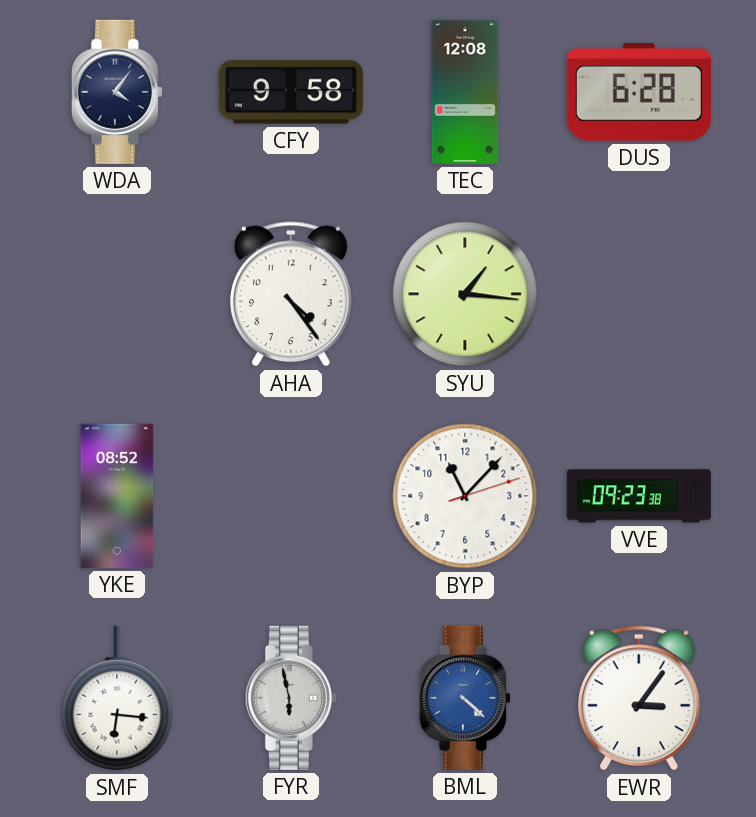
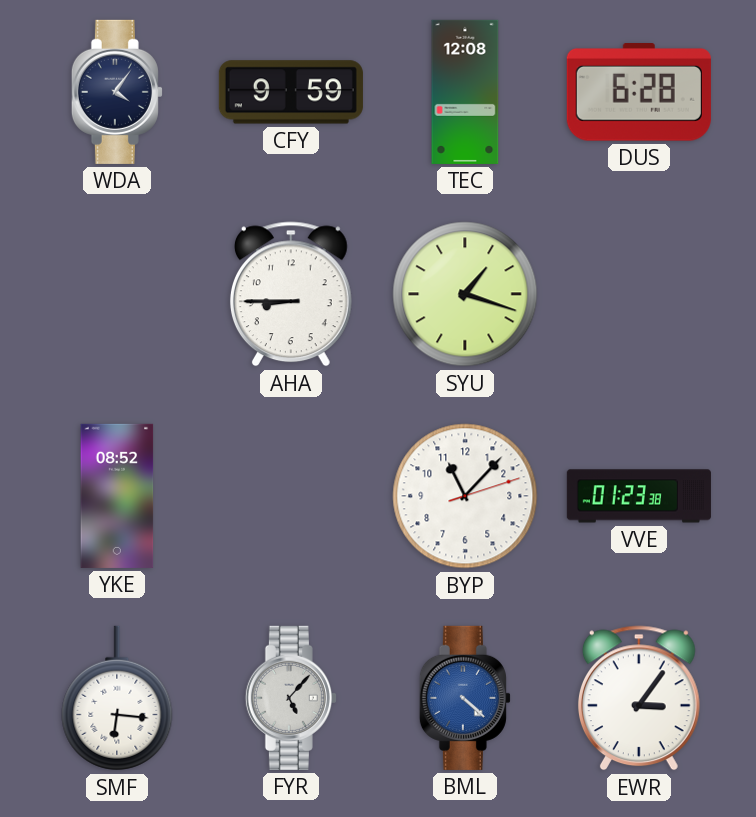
CFY: 9:58 -> 9:59 (291, 92)
AHA: 4:24 -> 8:45 (291, 294)
SYU: 1:16 -> 1:18 (465, 294)
VVE: 09:23 -> 01:23 (639, 496)
FYR: 5:58 -> 5:07 (291, 698)
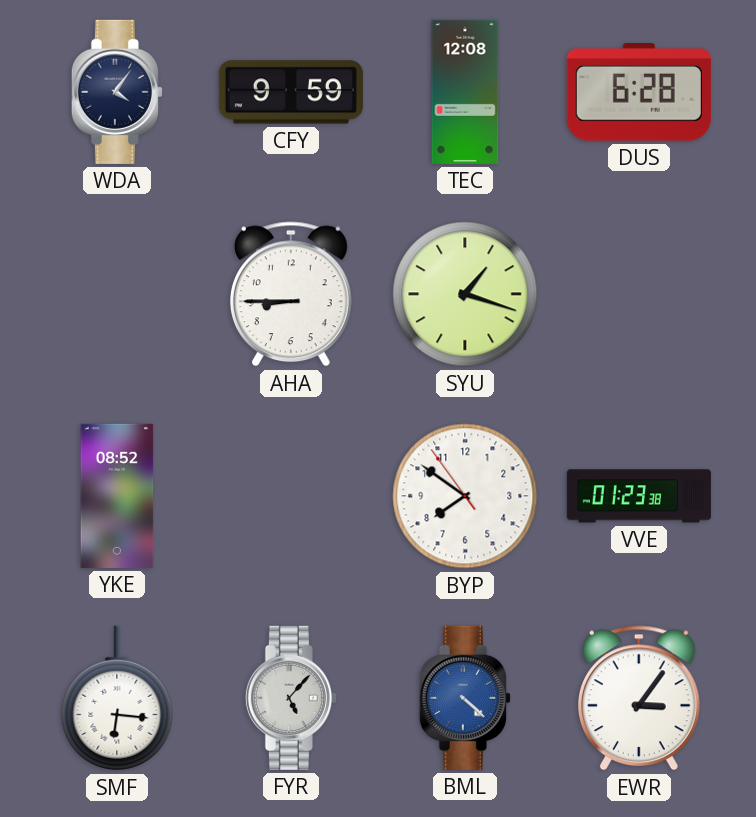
BYP: 11:07 -> 7:50 (465, 496)
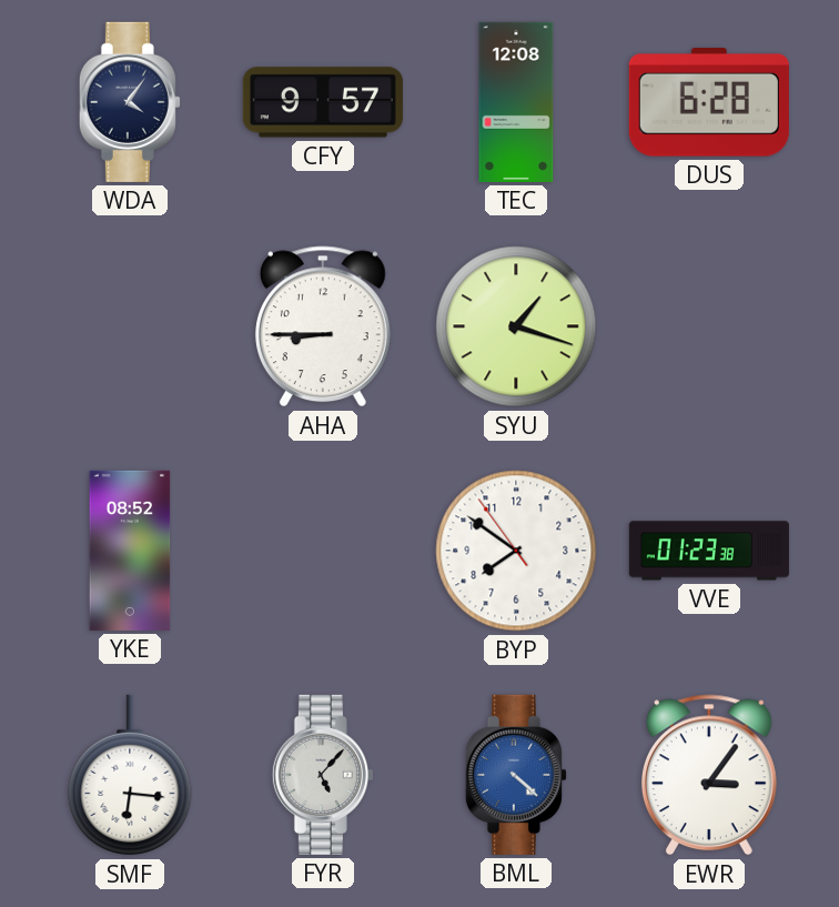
CFY: 9:59 -> 9:57 (323, 102)
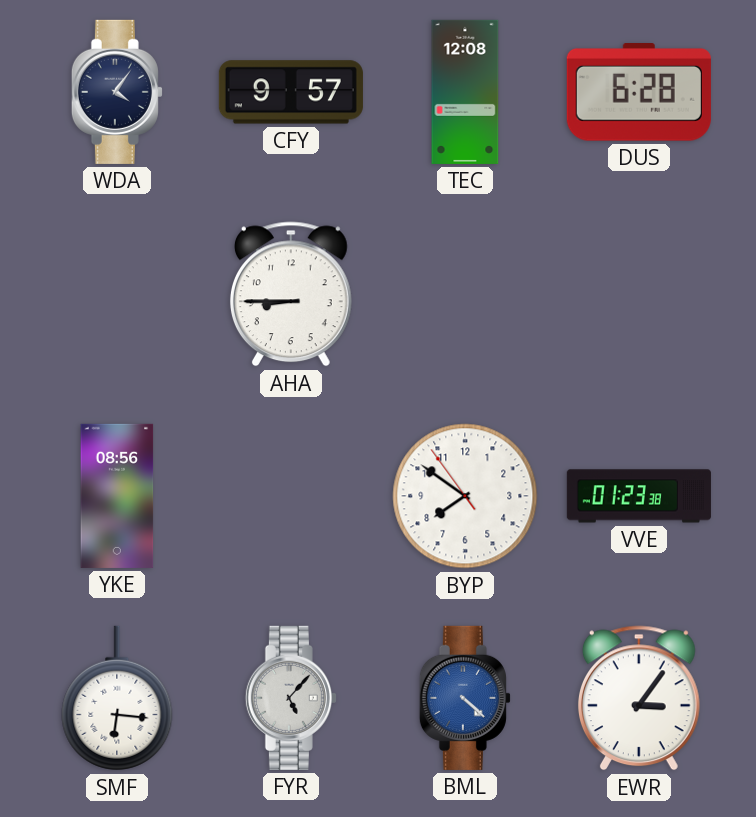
SYU: 1:18 -> none (516, 326)
YKE: 08:52 -> 08:56 (117, 496)
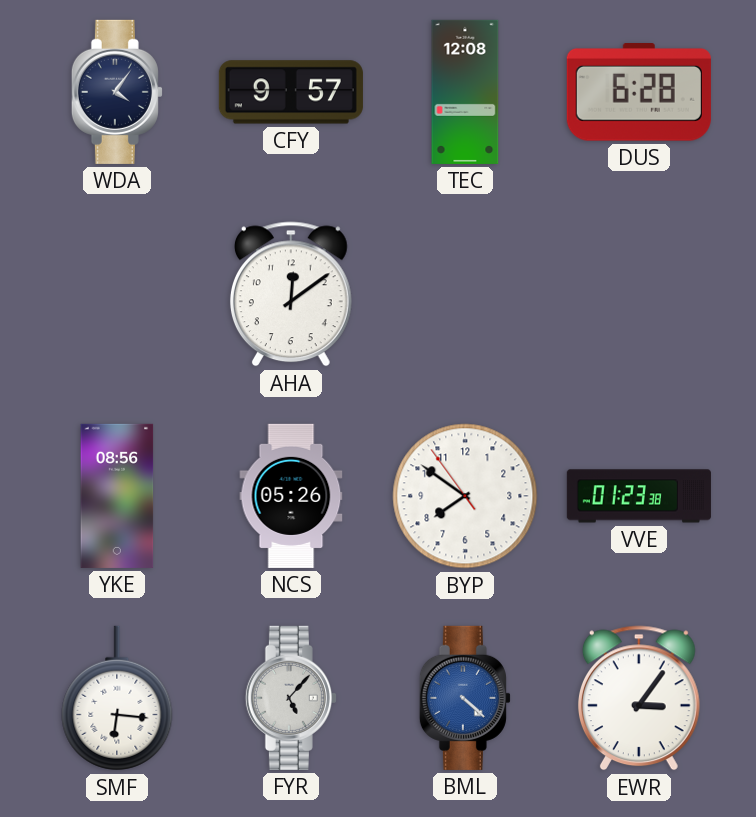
AHA: 8:45 -> 12:09 (291, 294)
NCS: none -> 05:26 (291, 496)
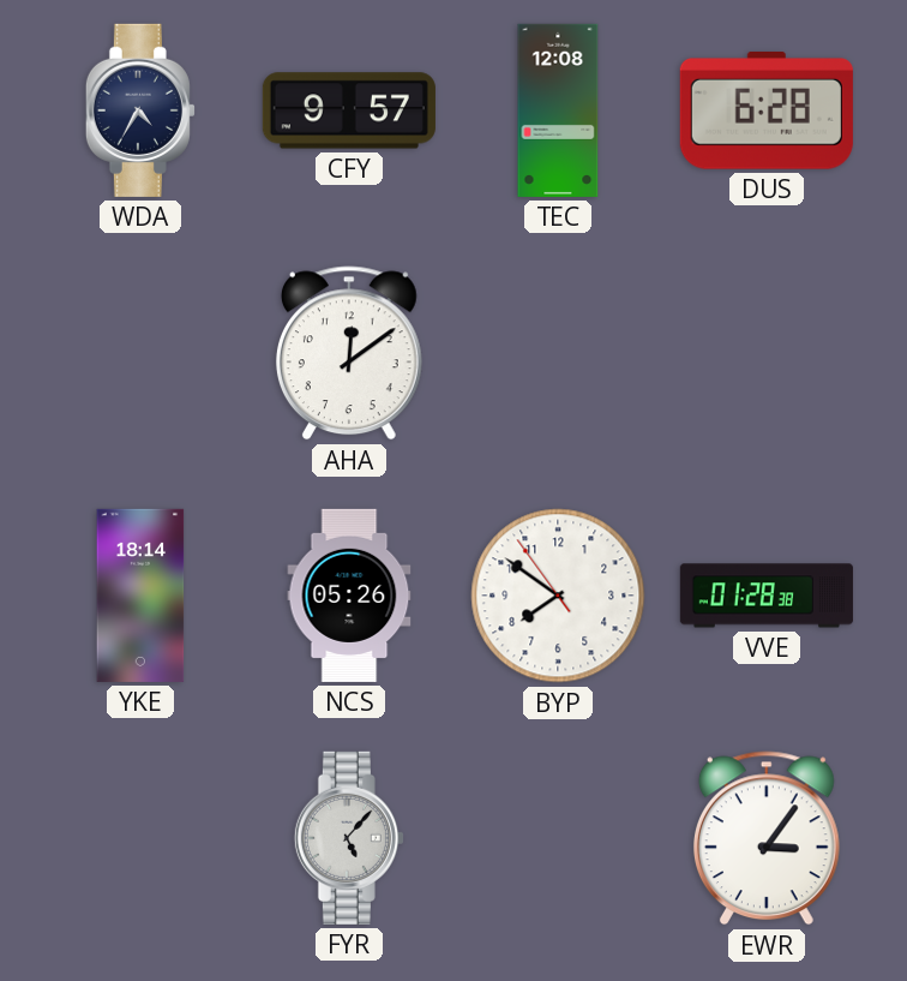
WDA: 4:06 -> 4:35 (140, 110)
YKE: 08:56 -> 18:14 (140, 596)
VVE: 01:23 -> 01:28 (767, 596)
SMF: 6:16 -> none (117, 698)
BML: 4:22 -> none (465, 698)
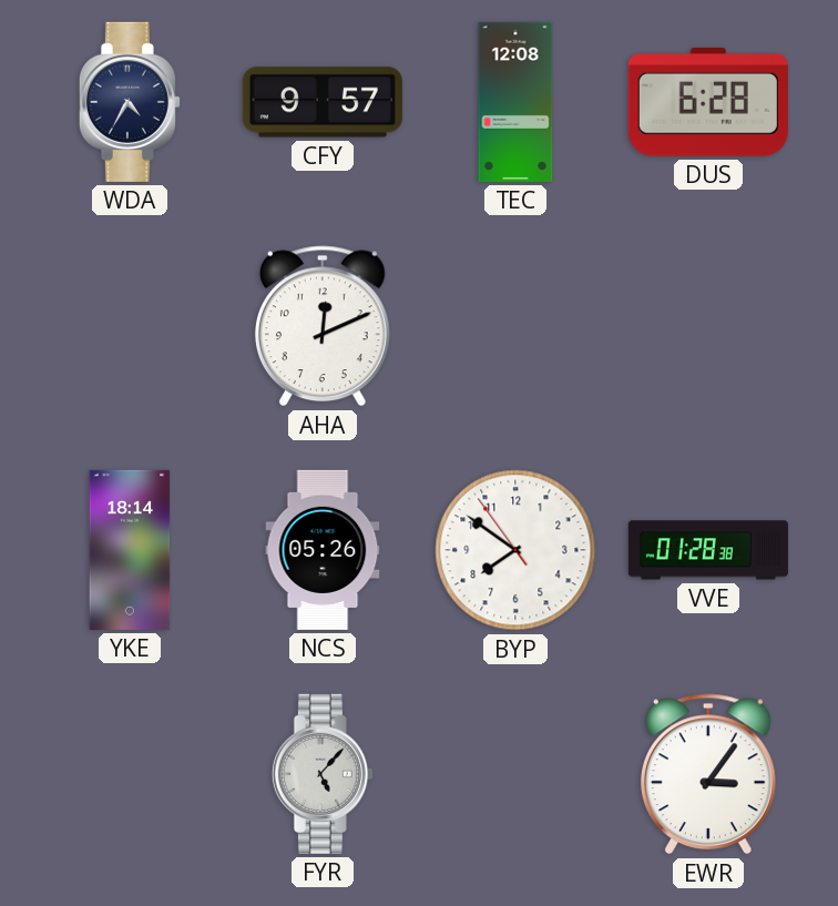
AHA: 12:09 -> 12:11 (323, 326)
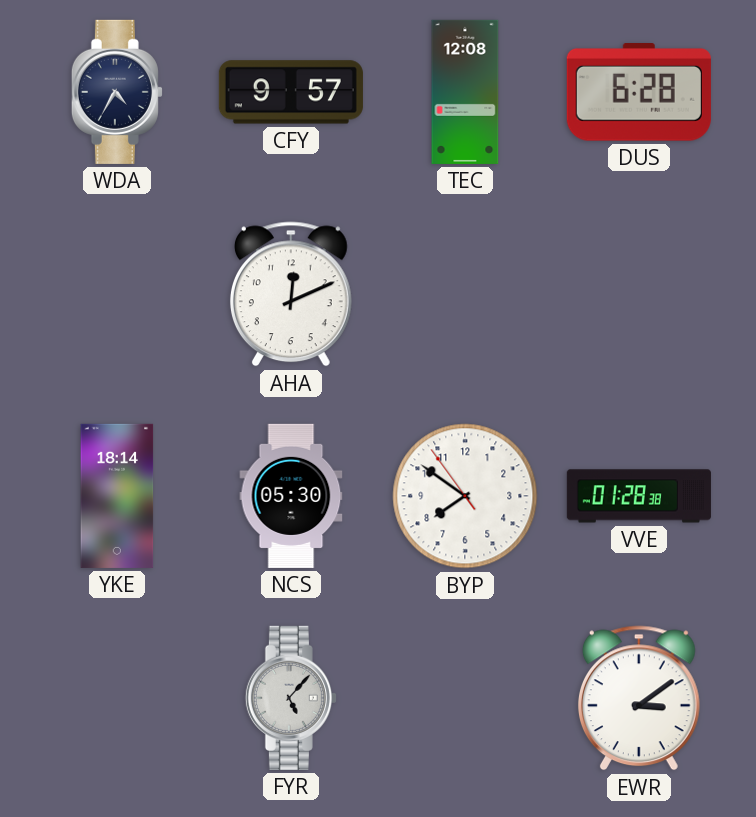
NCS: 05:26 -> 05:30 (291, 496)
EWR: 3:06 -> 3:09 (639, 698)
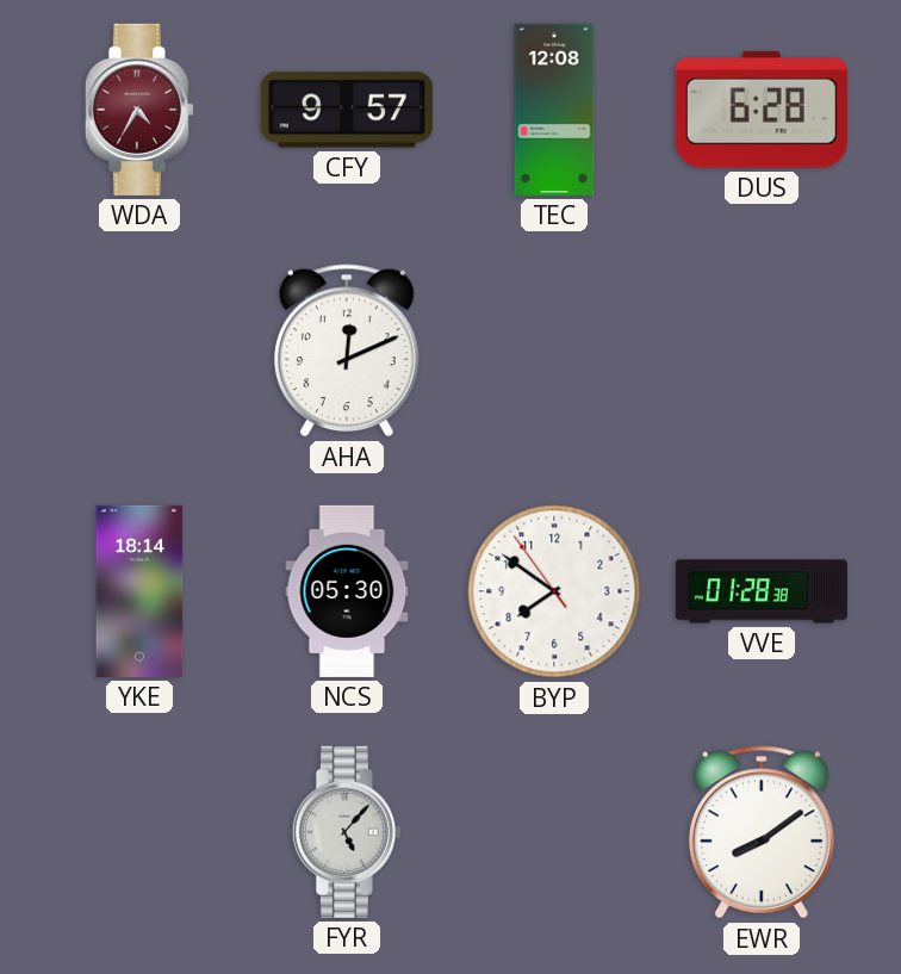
WDA dial: navy -> burgundy (139, 110)
EWR: 3:09 -> 8:09 (762, 832)
